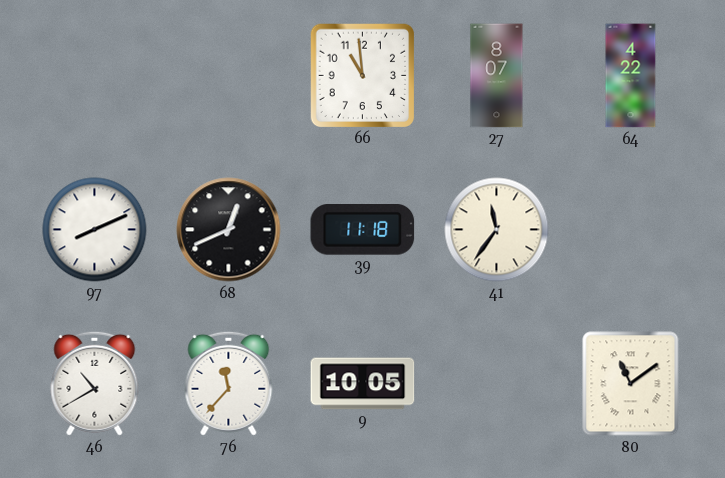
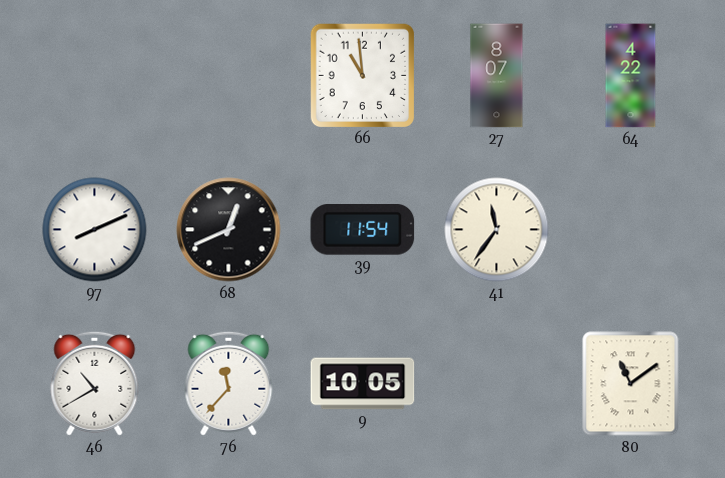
39: 11:18 -> 11:54 (363, 230)
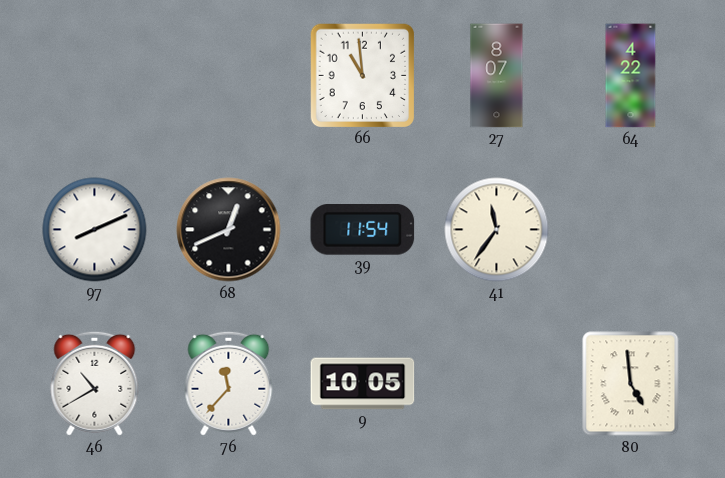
80: 11:09 -> 4:59 (631, 384)
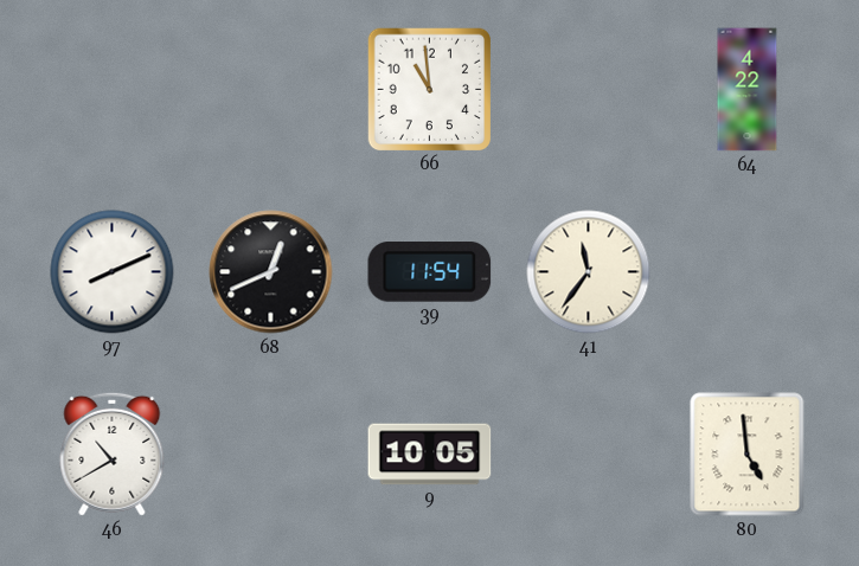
27: 8:07 -> none (497, 76)
76: 11:37 -> none (229, 383)
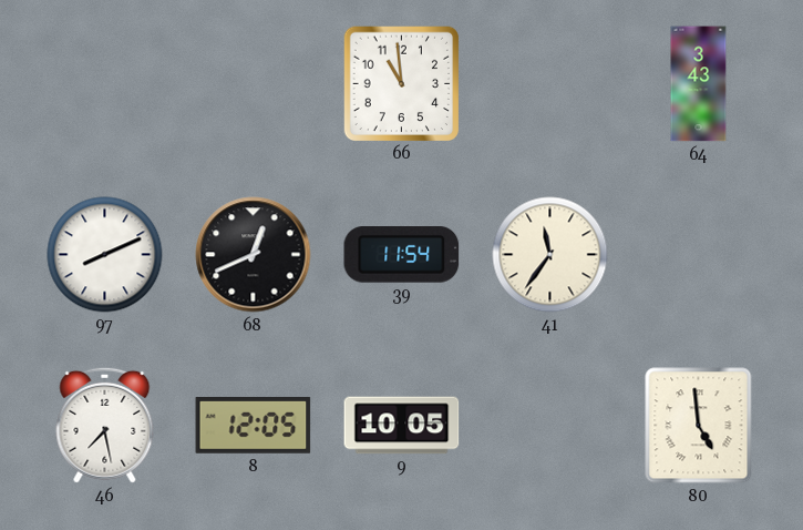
64: 4:22 -> 3:43 (699, 84)
46: 10:40 -> 7:28 (105, 425)
8: none -> 12:05 (254, 425)
